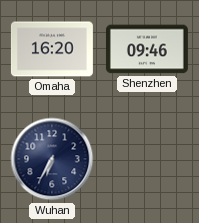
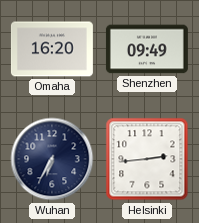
Shenzhen: 09:46 -> 09:49 (147, 49)
Helsinki: none -> 2:44 (147, 159)
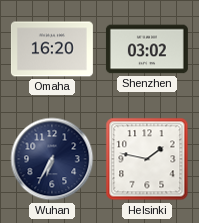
Shenzhen: 09:49 -> 03:02 (147, 49)
Helsinki: 2:44 -> 1:47 (147, 159)
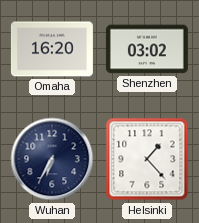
Helsinki: 1:47 -> 1:23 (147, 159)
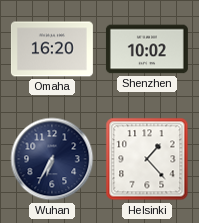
Shenzhen: 03:02 -> 10:02 (147, 49)
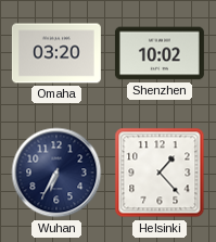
Omaha: 16:20 -> 03:20 (56, 53)
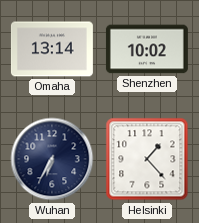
Omaha: 03:20 -> 13:14 (52, 49)
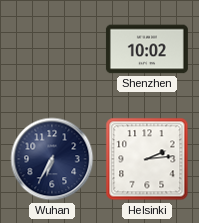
Omaha: 13:14 -> none (52, 49)
Helsinki: 1:23 -> 2:14 (147, 159)
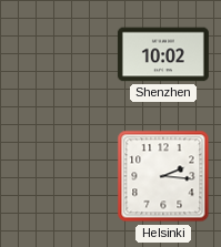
Wuhan: 6:35 -> none (52, 159)
Helsinki: 2:14 -> 2:16 (163, 176)
